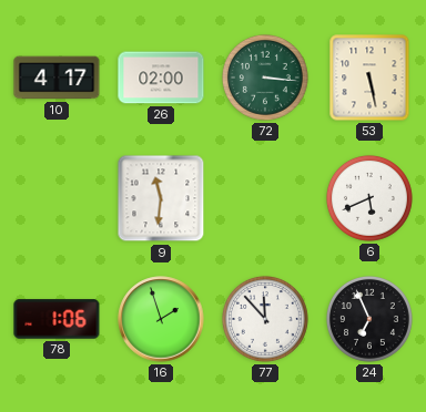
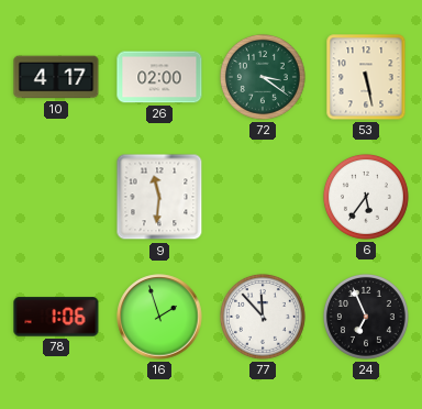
72: 3:16 -> 3:21 (263, 77)
6: 5:41 -> 5:36 (366, 197)
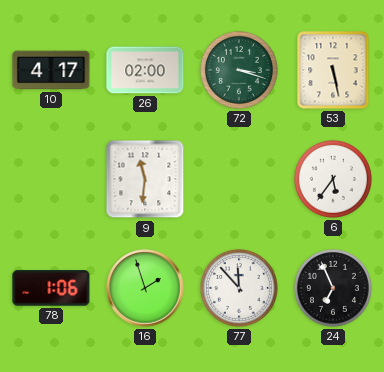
72: 3:21 -> 3:18 (239, 70)
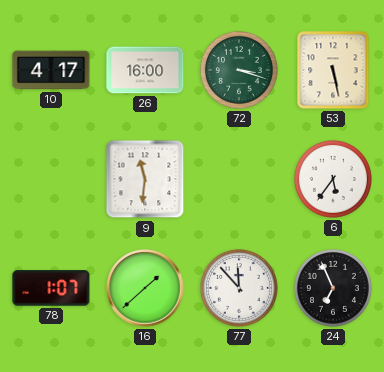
26: 02:00 -> 16:00 (145, 70)
78: 1:06 -> 1:07 (51, 288)
16: 1:57 -> 1:38 (145, 288)
